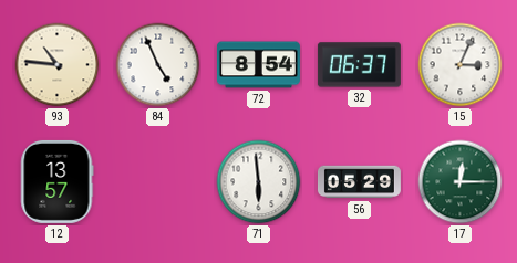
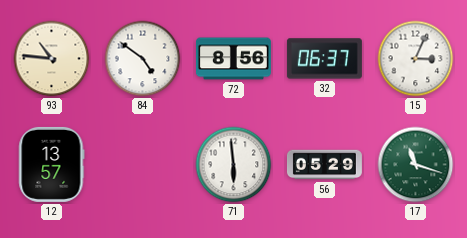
84: 4:56 -> 4:51 (143, 59)
72: 8:54 -> 8:56 (233, 59)
17: 12:15 -> 11:18 (416, 165)
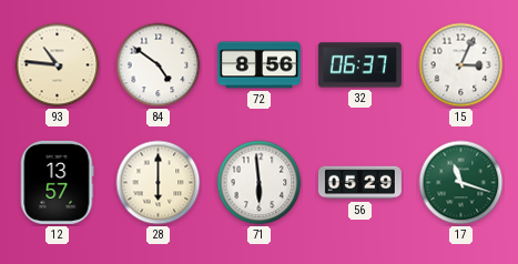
28: none -> 6:00 (159, 183)
